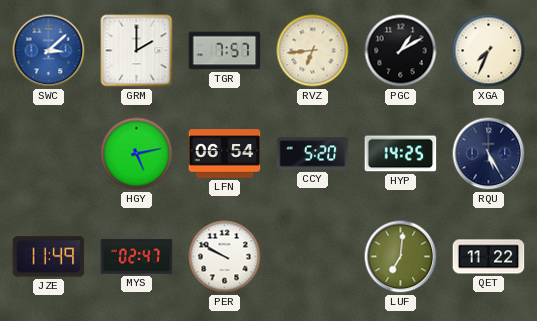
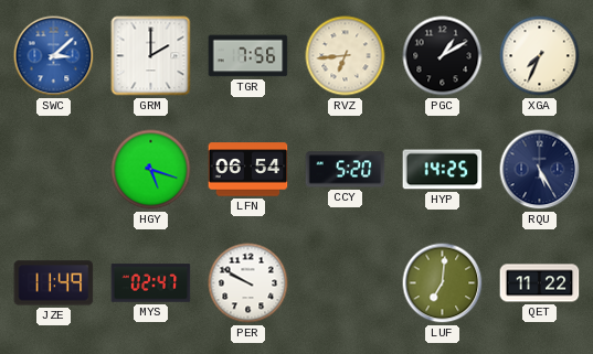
TGR: 7:57 -> 7:56 (248, 56)
HGY: 5:13 -> 5:18 (151, 170)
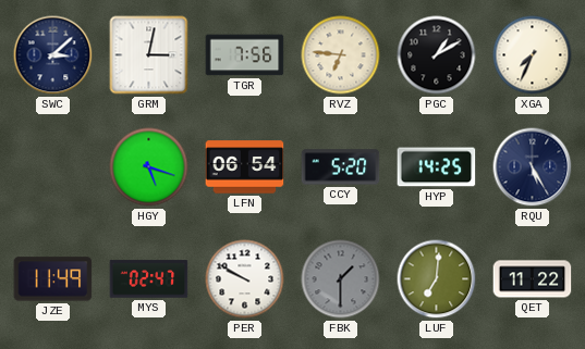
SWC dial: blue -> navy (53, 55)
GRM: 2:00 -> 3:02 (149, 55)
RVZ: 6:44 -> 6:46 (341, 55)
FBK: none -> 1:30 (341, 279)
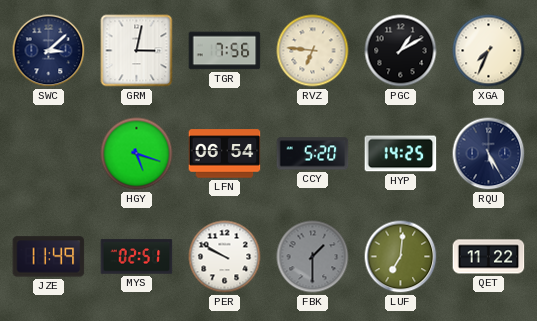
MYS: 02:47 -> 02:51 (137, 257)
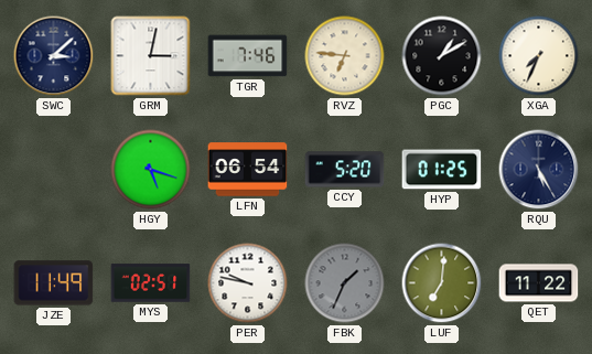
TGR: 7:56 -> 7:46 (248, 56)
HYP: 14:25 -> 01:25 (442, 170)
PER: 9:50 -> 9:47 (248, 283)
FBK: 1:30 -> 1:34 (345, 283)
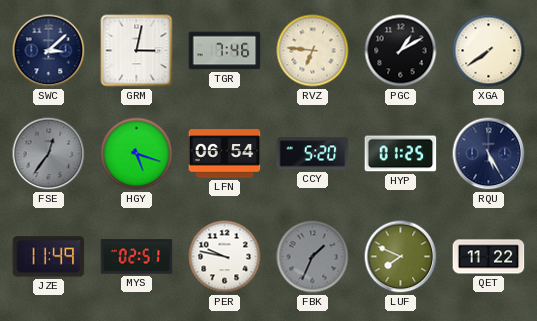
XGA: 7:34 -> 7:39 (489, 51)
FSE: none -> 12:36 (49, 154)
LUF: 7:01 -> 7:49 (401, 257)
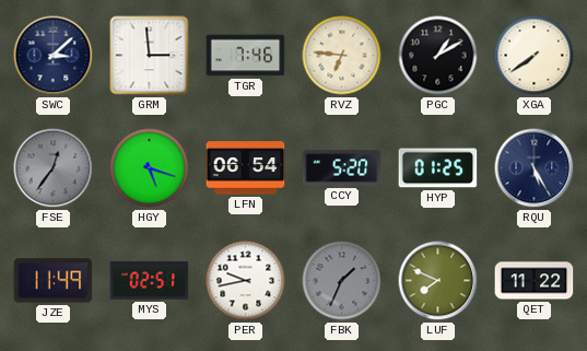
GRM: 3:02 -> 2:59 (150, 56)
PER: 9:47 -> 9:43 (246, 281)
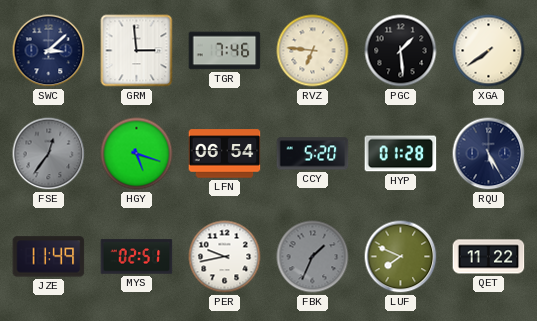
PGC: 1:10 -> 1:29 (401, 51)
HYP: 01:25 -> 01:28 (401, 154)
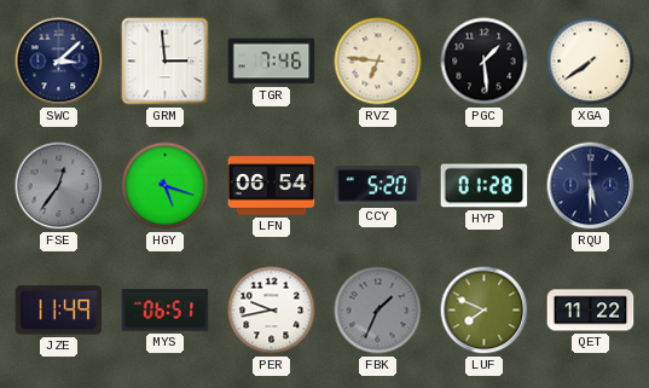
RQU: 5:25 -> 5:30 (591, 186)
MYS: 02:51 -> 06:51 (166, 311)
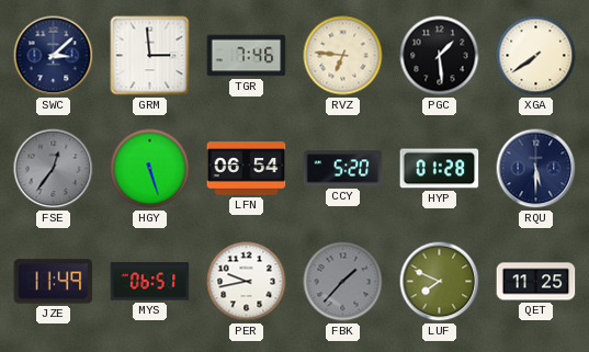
HGY: 5:18 -> 5:27 (150, 169)
FBK: 1:34 -> 1:37 (343, 282)
QET: 11:22 -> 11:25 (536, 282)
